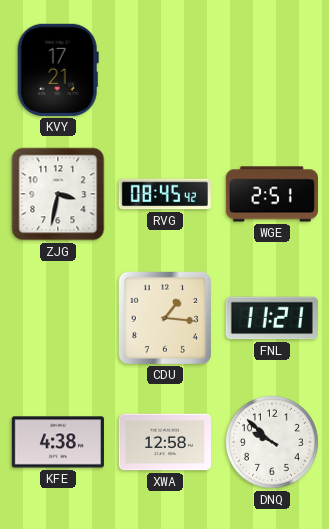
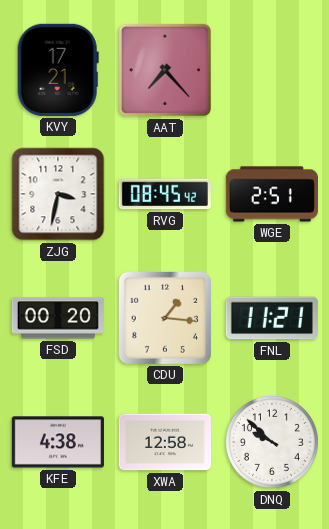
AAT: none -> 7:23 (165, 70)
FSD: none -> 00:20 (57, 318)
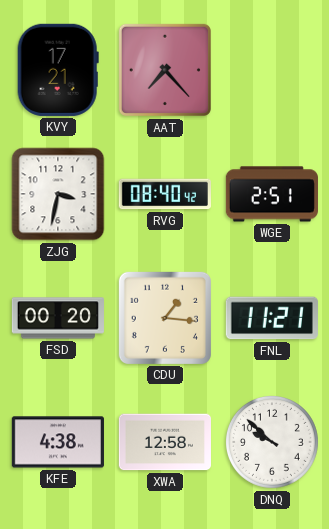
RVG: 08:45 -> 08:40 (165, 194)
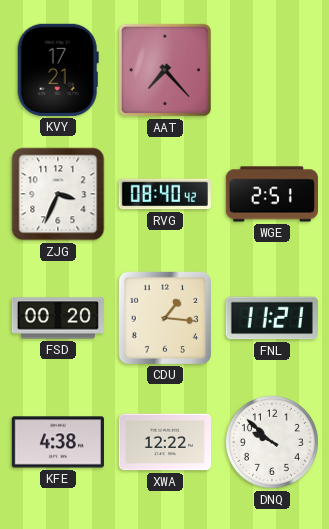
ZJG: 3:32 -> 3:34 (58, 194)
XWA: 12:58 -> 12:22 (165, 442)
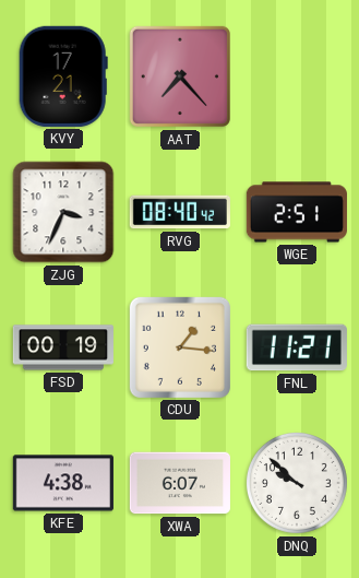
FSD: 00:20 -> 00:19 (62, 347)
XWA: 12:22 -> 6:07 (180, 483)
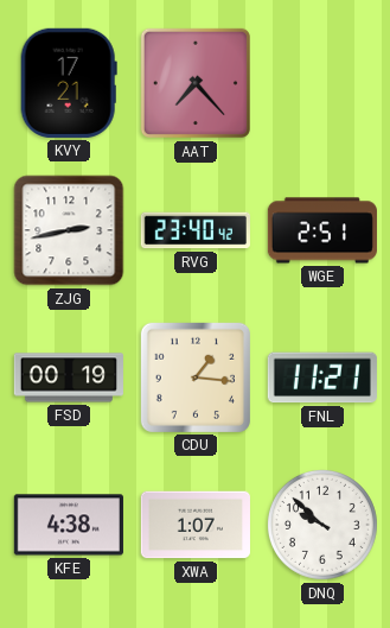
ZJG: 3:34 -> 2:43 (69, 230)
RVG: 08:40 -> 23:40 (196, 230)
XWA: 6:07 -> 1:07 (196, 525)
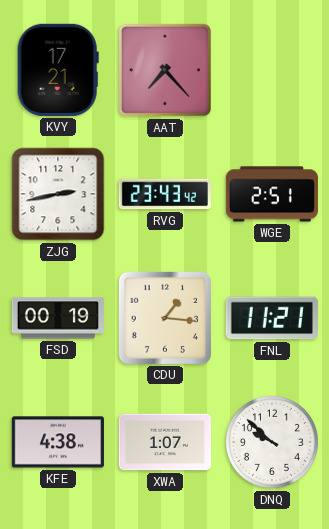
RVG: 23:40 -> 23:43 (165, 194)
